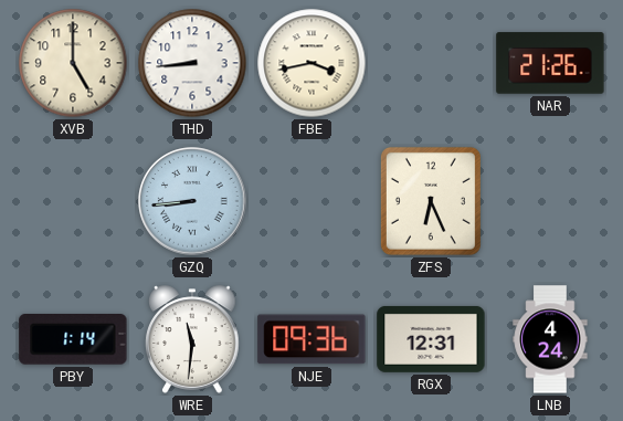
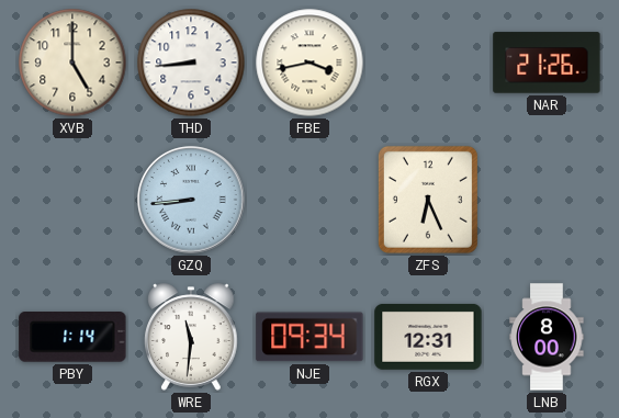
NJE: 09:36 -> 09:34 (309, 337)
LNB: 4:24 -> 8:00 (547, 337)
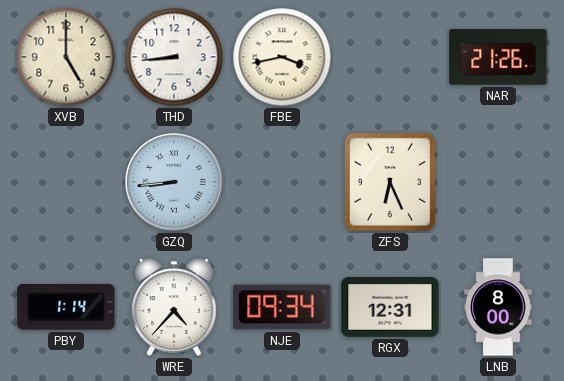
WRE: 11:31 -> 4:37 (174, 307)
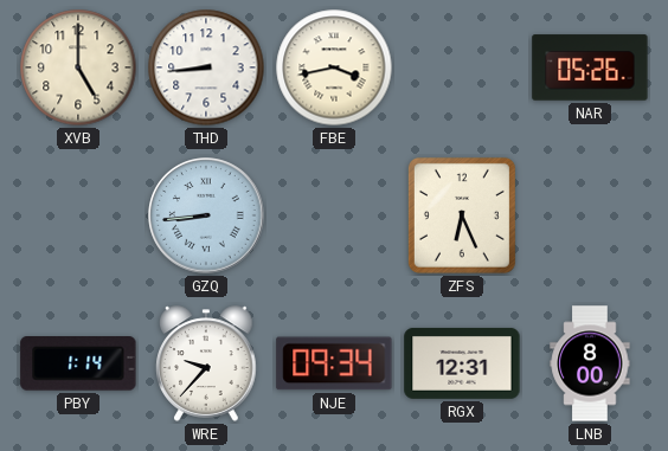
NAR: 21:26 -> 05:26 (590, 67)
WRE: 4:37 -> 9:37 (206, 363)
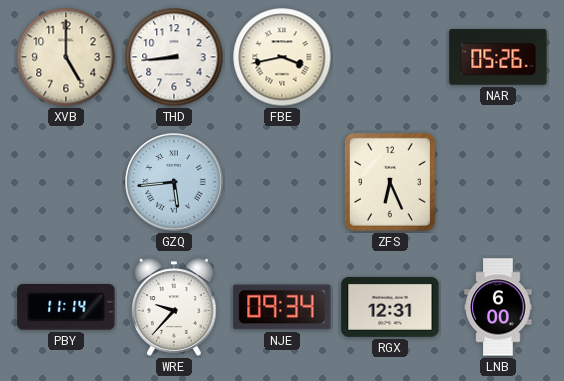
GZQ: 8:44 -> 5:44 (174, 182)
PBY: 1:14 -> 11:14 (66, 307)
LNB: 8:00 -> 6:00 (498, 307)
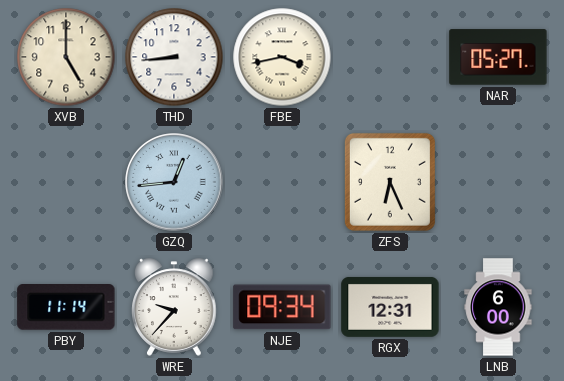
NAR: 05:26 -> 05:27 (498, 57)
GZQ: 5:44 -> 12:44 (174, 182)
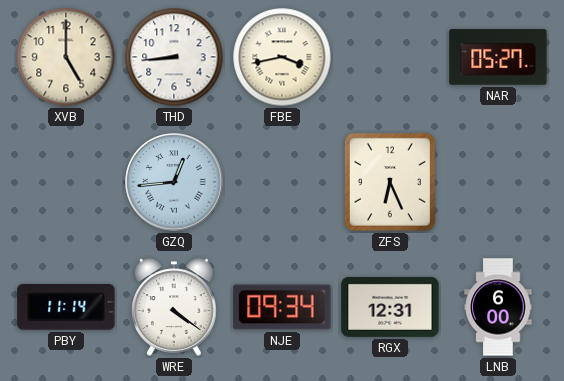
WRE: 9:37 -> 4:21 (174, 307)
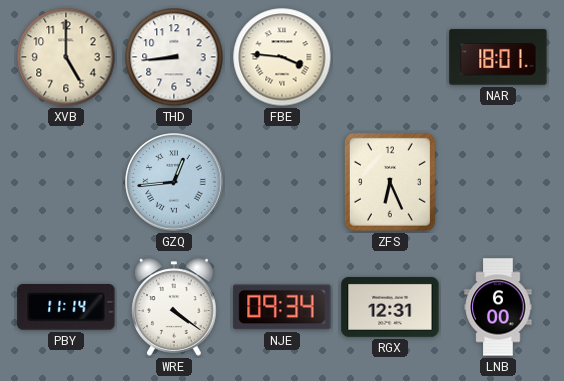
FBE: 3:43 -> 3:46 (282, 57)
NAR: 05:27 -> 18:01 (498, 57)
